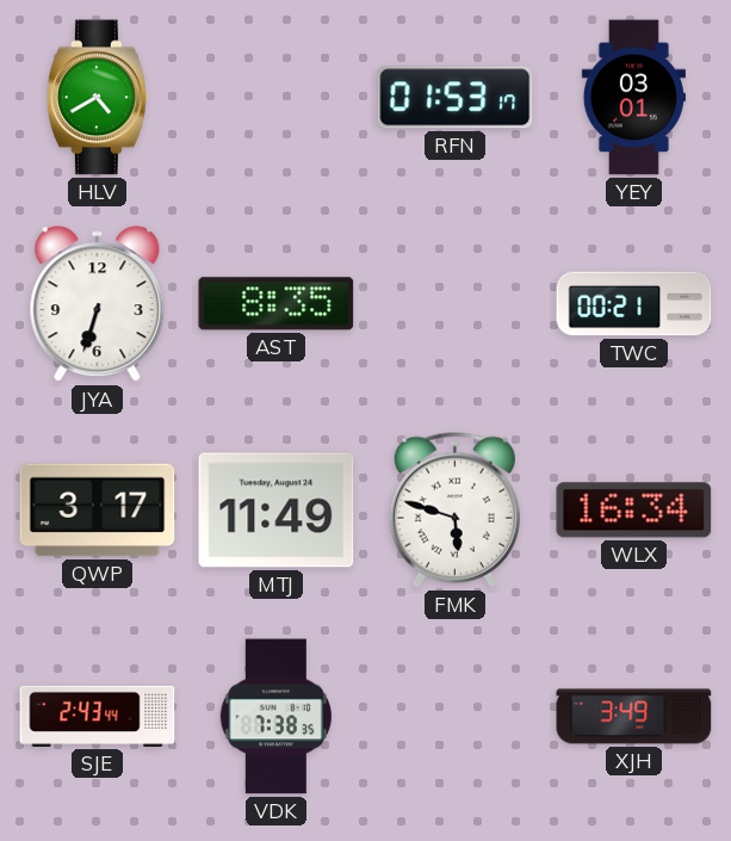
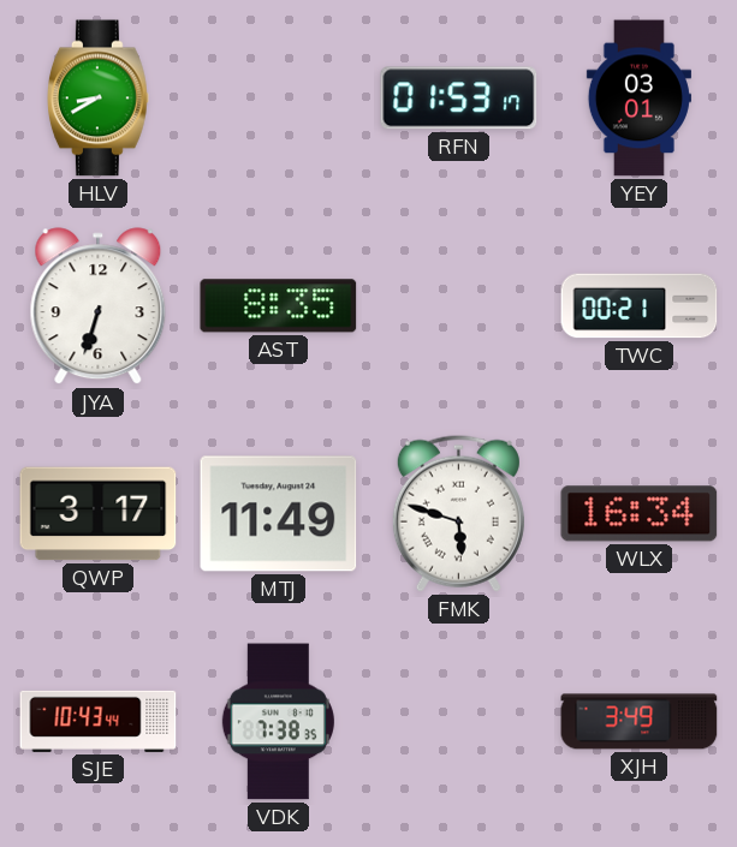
HLV: 4:40 -> 8:40 (99, 99)
SJE: 2:43 -> 10:43 (99, 721)
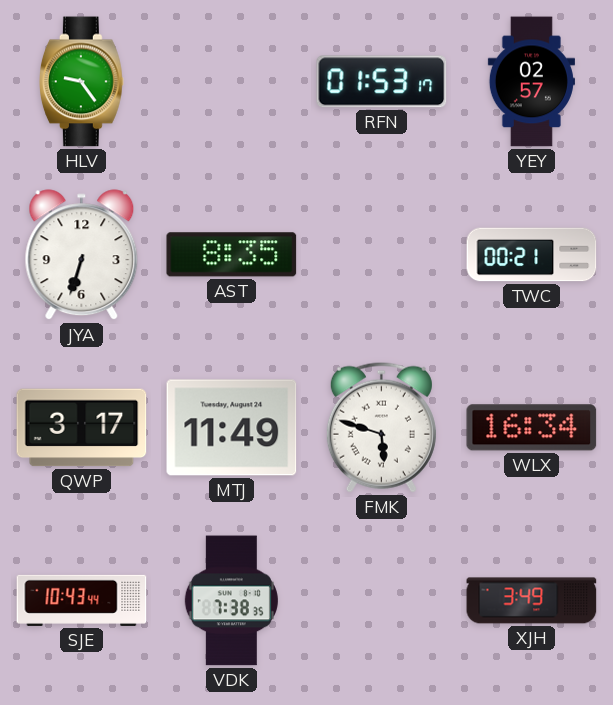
HLV: 8:40 -> 9:24 (82, 82)
YEY: 03:01 -> 02:57 (531, 82)
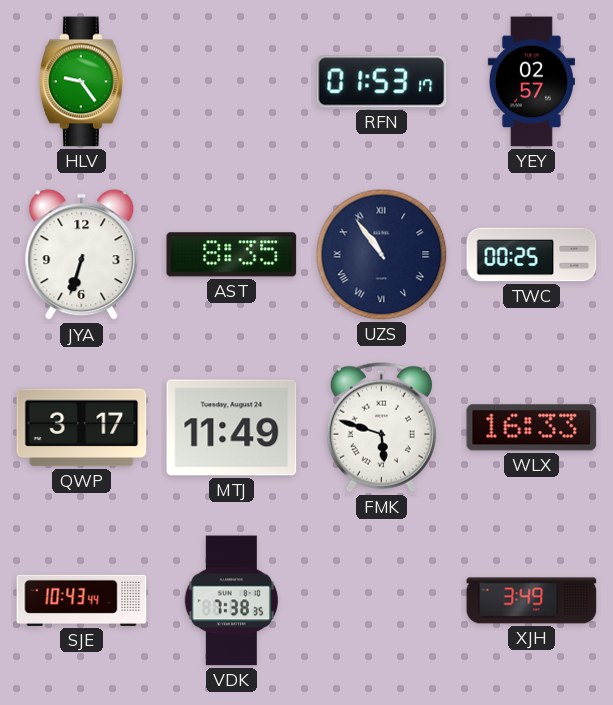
UZS: none -> 10:54 (382, 255)
TWC: 00:21 -> 00:25 (532, 255)
WLX: 16:34 -> 16:33 (532, 428)
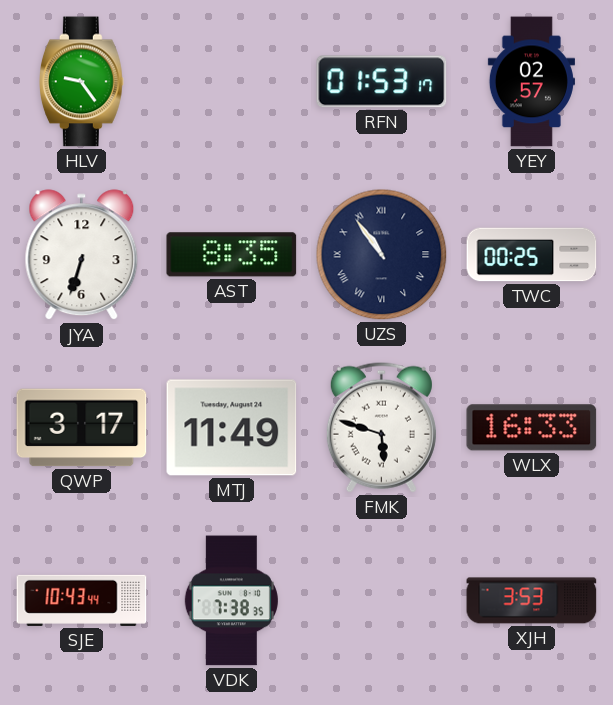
XJH: 3:49 -> 3:53 (532, 601)
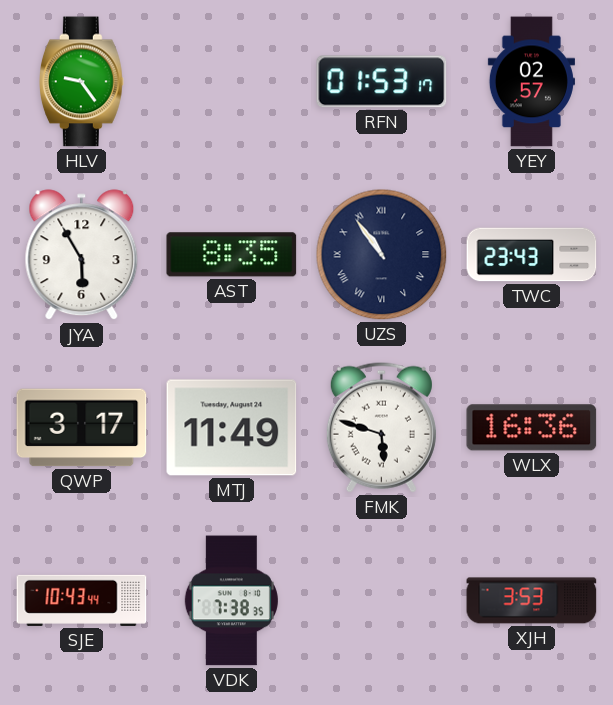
JYA: 6:33 -> 5:55 (82, 255)
TWC: 00:25 -> 23:43 (532, 255)
WLX: 16:33 -> 16:36 (532, 428)
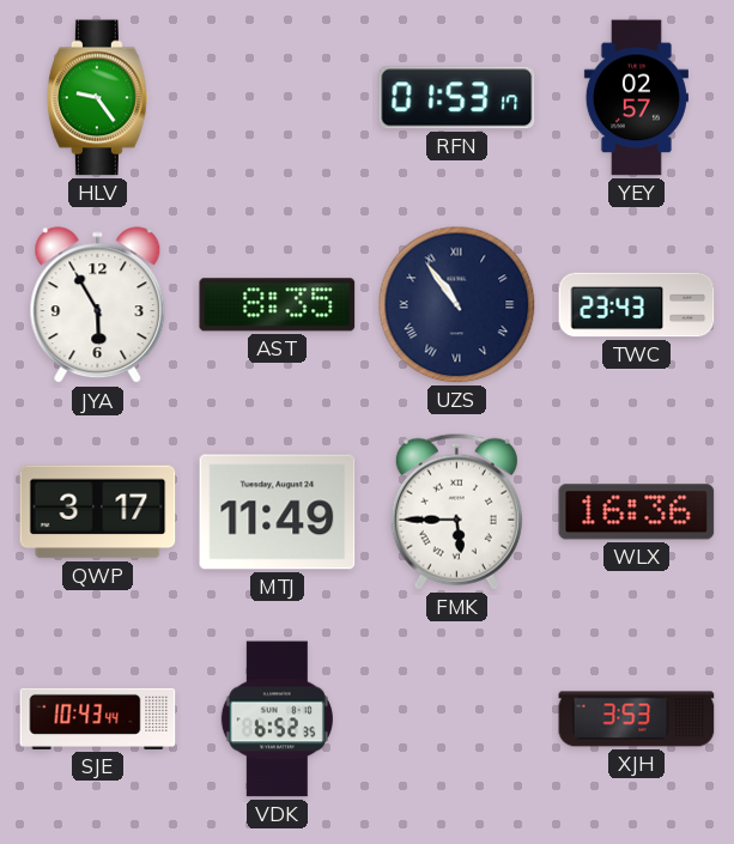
FMK: 5:48 -> 5:45 (456, 511)
VDK: 7:38 -> 6:52 (277, 719)
